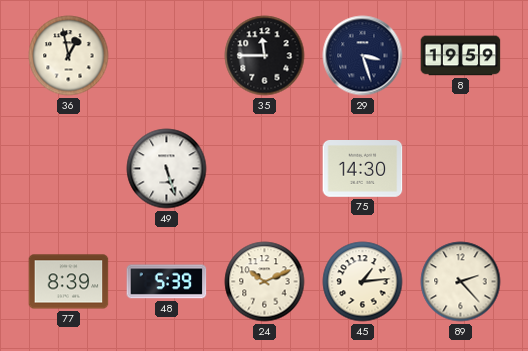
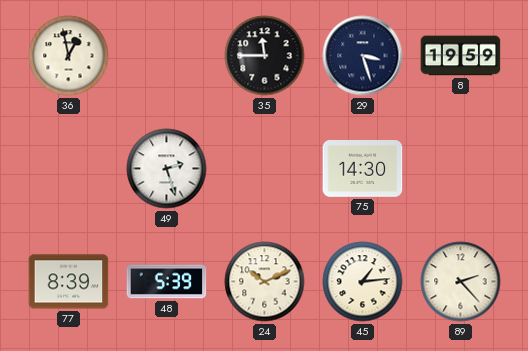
49: 5:27 -> 2:27 (167, 169)
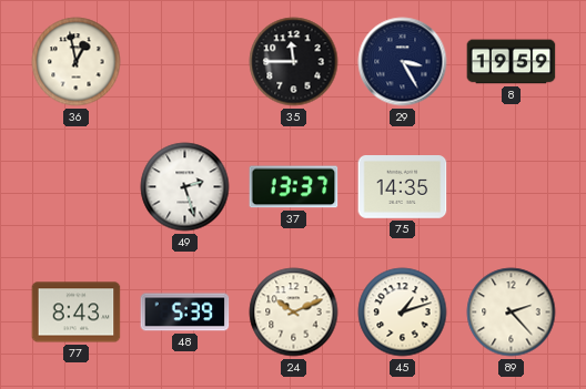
29: 3:27 -> 3:25 (403, 62)
37: none -> 13:37 (294, 187)
75: 14:30 -> 14:35 (403, 187)
77: 8:39 -> 8:43 (77, 313)
45: 1:14 -> 1:12 (403, 313)
